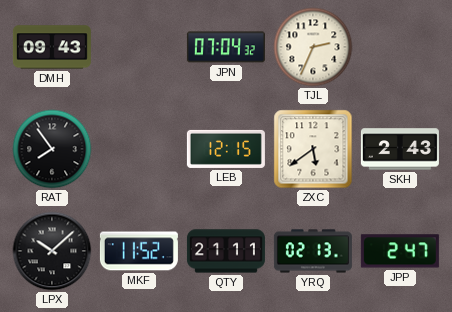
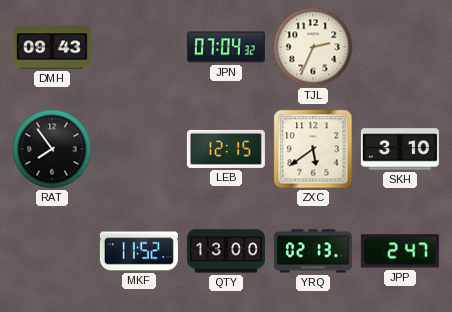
SKH: 2:43 -> 3:10 (400, 149)
LPX: 10:08 -> none (52, 251)
QTY: 21:11 -> 13:00 (226, 251)
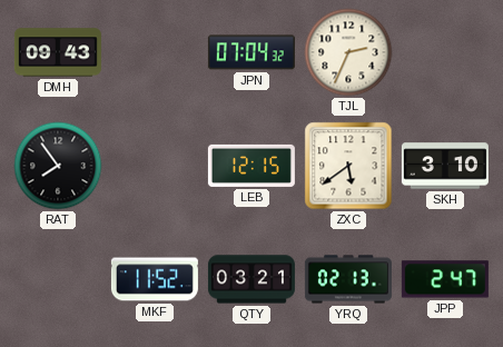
QTY: 13:00 -> 03:21 (251, 279)
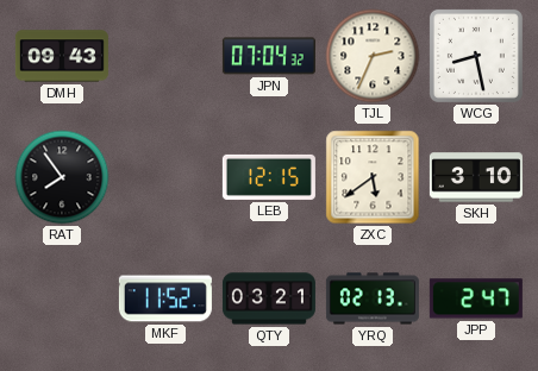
WCG: none -> 8:28 (476, 56)
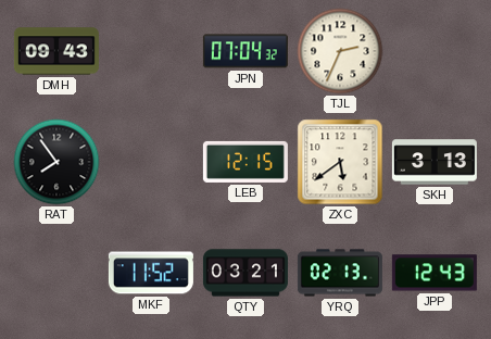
WCG: 8:28 -> none (476, 56)
SKH: 3:10 -> 3:13 (435, 162)
JPP: 2:47 -> 12:43 (435, 273)
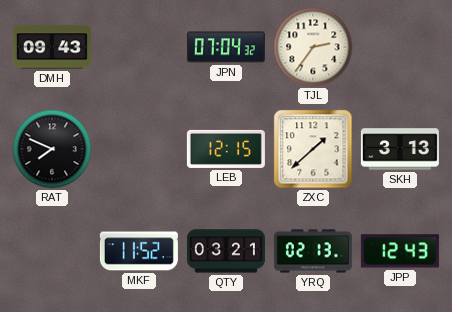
TJL: 2:34 -> 2:36 (313, 47)
RAT: 7:54 -> 7:49 (52, 149)
ZXC: 5:39 -> 1:38 (313, 149)
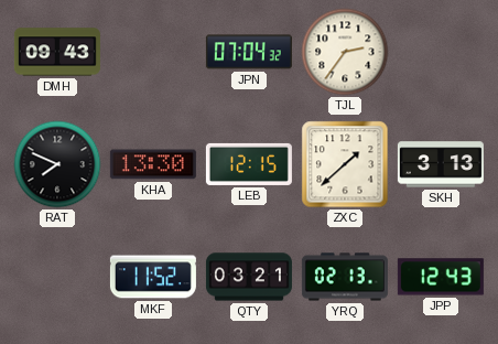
KHA: none -> 13:30 (153, 164)
